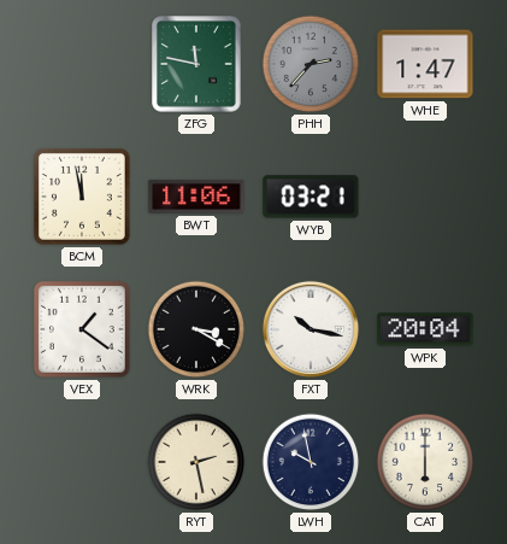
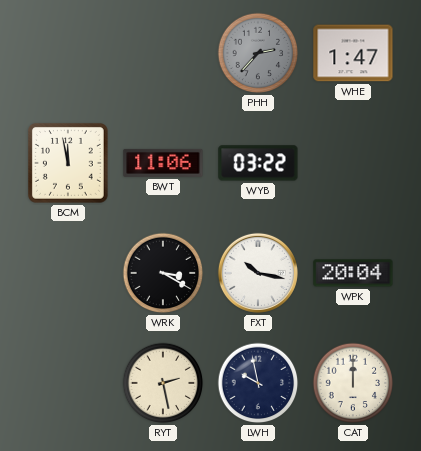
ZFG: 11:47 -> none (196, 64)
WYB: 03:21 -> 03:22 (258, 163)
VEX: 1:21 -> none (82, 329)
CAT: 6:00 -> 12:00 (353, 383)
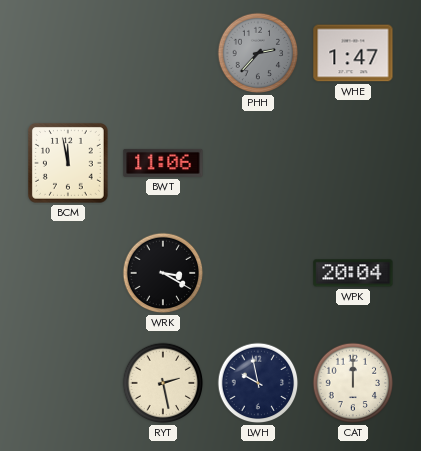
WYB: 03:22 -> none (258, 163)
FXT: 10:17 -> none (258, 273)
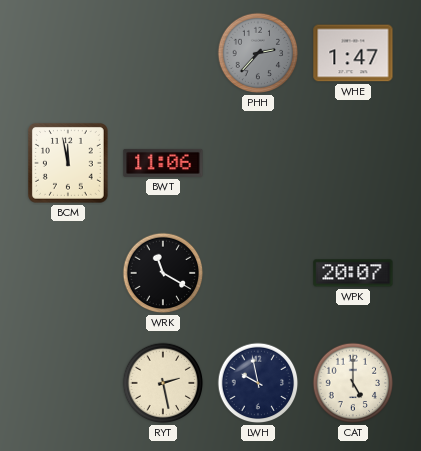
WRK: 3:20 -> 11:20 (163, 273)
WPK: 20:04 -> 20:07 (353, 273)
CAT: 12:00 -> 5:00 (353, 383)
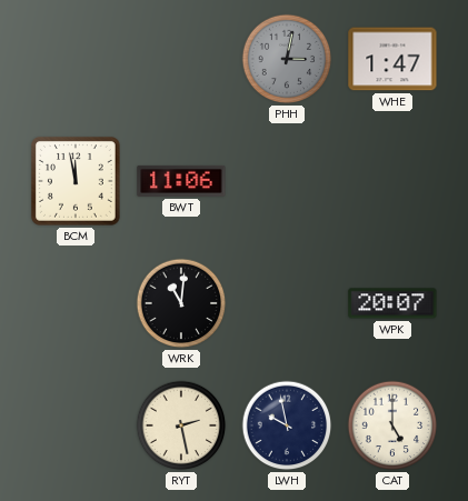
PHH: 2:37 -> 3:02 (287, 59)
WRK: 11:20 -> 11:01 (181, 303)
